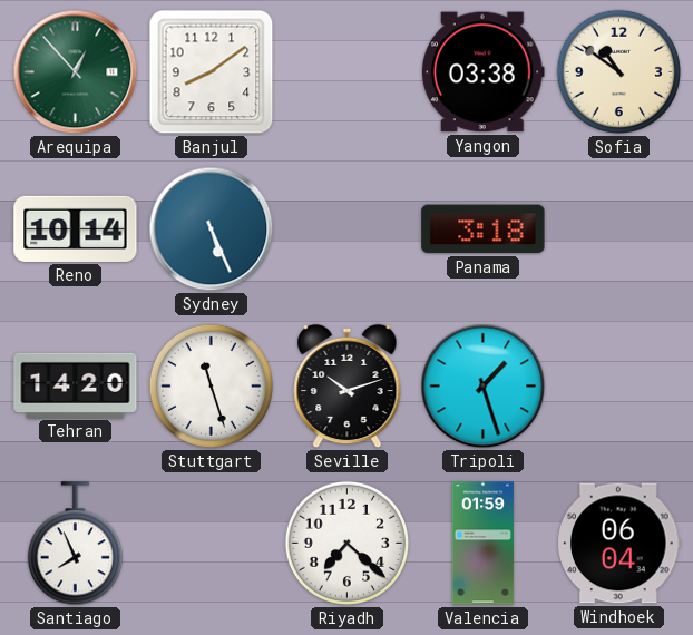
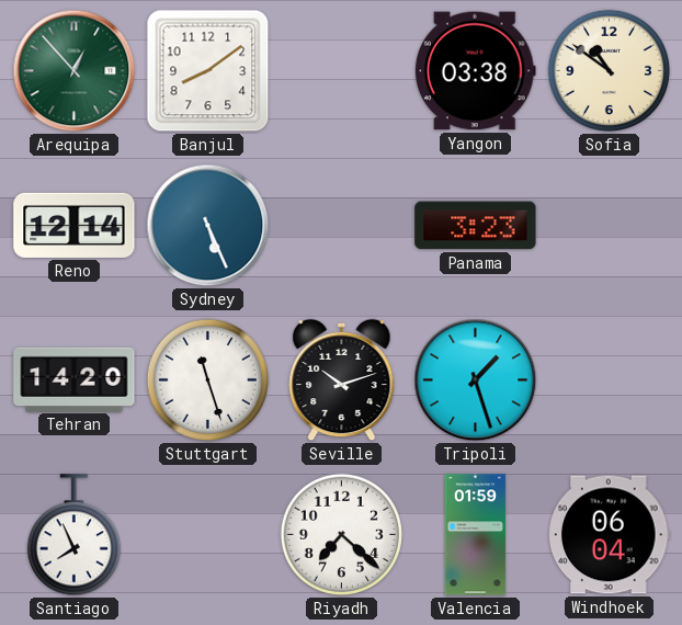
Reno: 10:14 -> 12:14 (75, 225)
Panama: 3:18 -> 3:23 (476, 226)
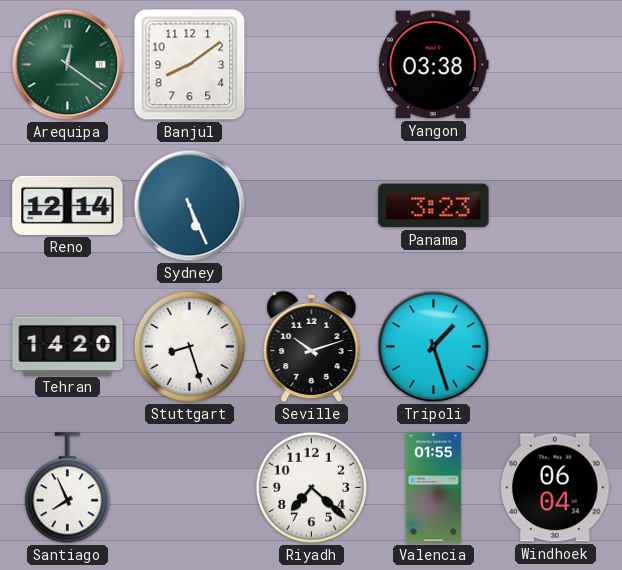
Arequipa: 12:53 -> 12:21 (68, 65)
Sofia: 10:51 -> none (609, 70)
Stuttgart: 11:27 -> 8:27 (189, 346)
Valencia: 01:59 -> 01:55 (434, 488)
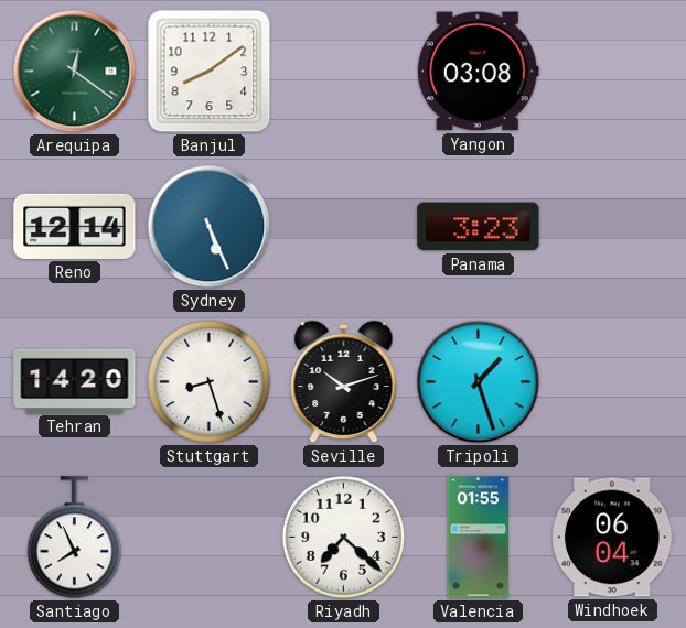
Yangon: 03:38 -> 03:08 (478, 72)
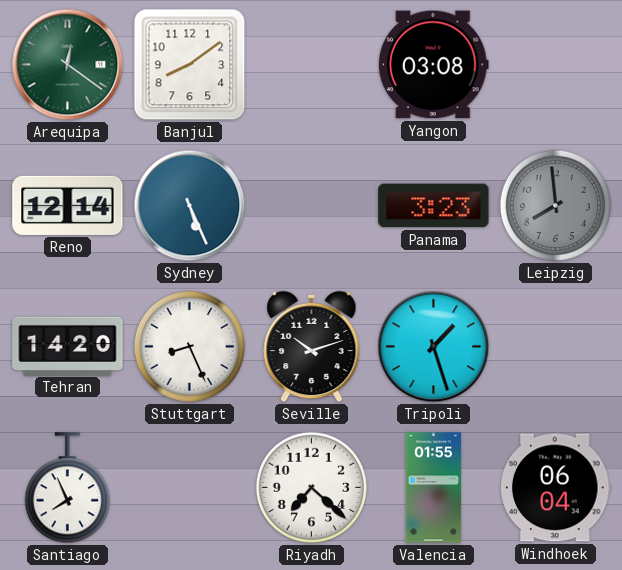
Leipzig: none -> 7:59 (555, 205)
Stuttgart: 8:27 -> 8:26 (189, 346)
